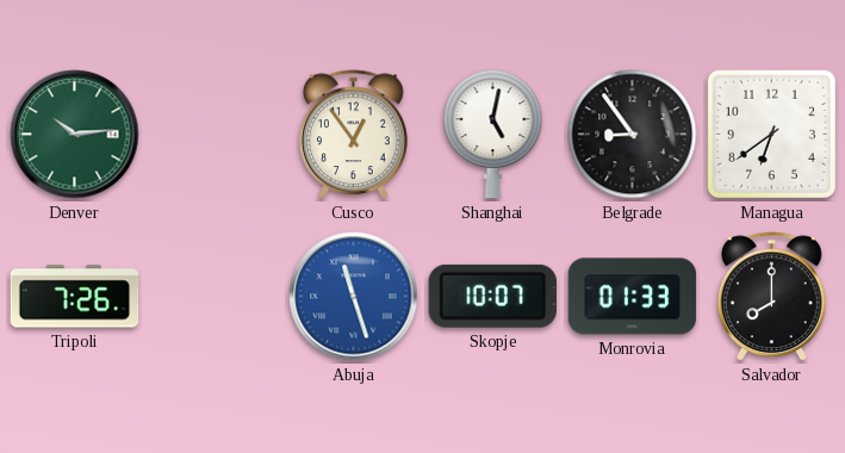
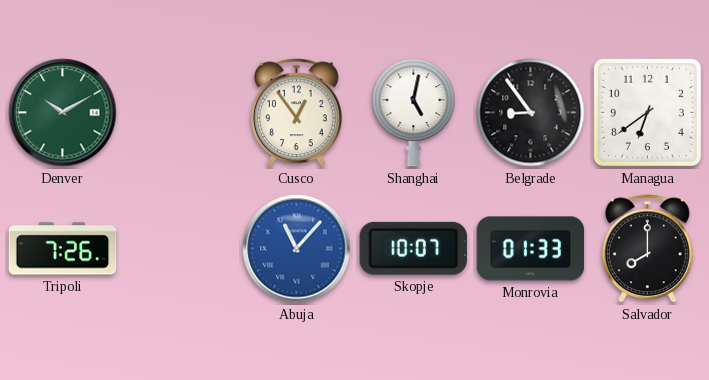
Denver: 10:14 -> 10:10 (63, 113)
Abuja: 11:27 -> 11:07 (297, 249)
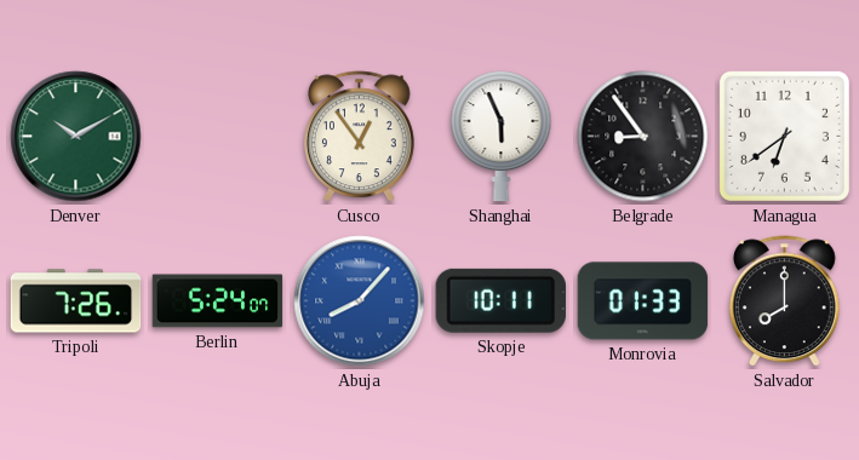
Shanghai: 5:02 -> 5:56 (502, 137)
Berlin: none -> 5:24 (218, 301)
Abuja: 11:07 -> 8:07 (360, 301)
Skopje: 10:07 -> 10:11 (500, 300)
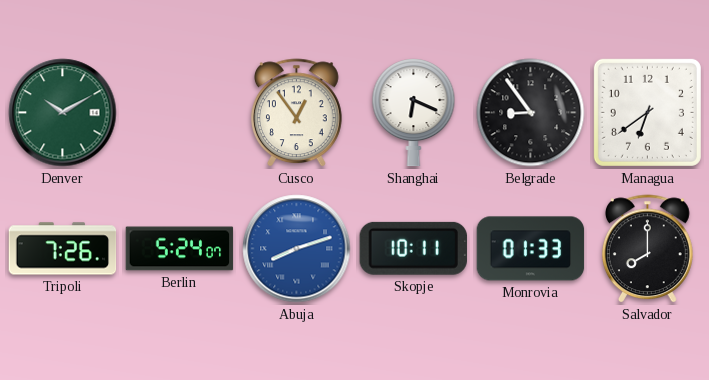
Shanghai: 5:56 -> 6:19 (414, 113)
Abuja: 8:07 -> 8:12 (297, 249)
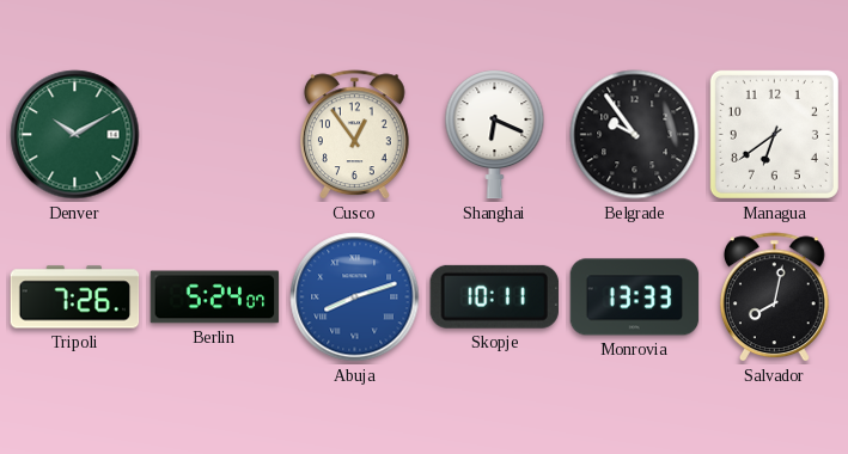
Belgrade: 8:54 -> 9:54 (635, 135)
Monrovia: 01:33 -> 13:33 (635, 297)
Salvador: 8:00 -> 8:02 (774, 297)
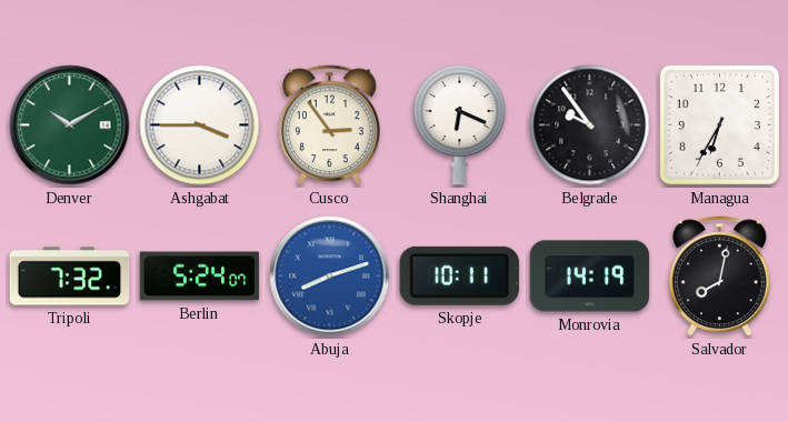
Ashgabat: none -> 3:45 (200, 125)
Cusco: 12:54 -> 2:54 (329, 125)
Managua: 6:39 -> 6:35 (719, 124)
Tripoli: 7:26 -> 7:32 (70, 277)
Monrovia: 13:33 -> 14:19 (590, 277)
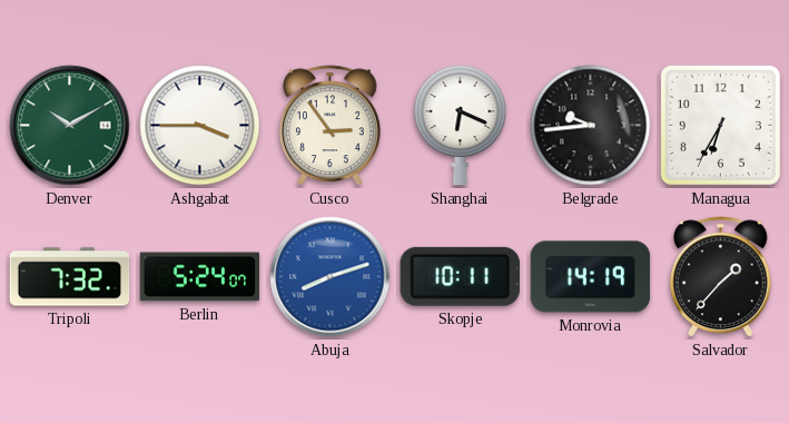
Belgrade: 9:54 -> 9:44 (591, 126)
Salvador: 8:02 -> 1:37 (720, 277)
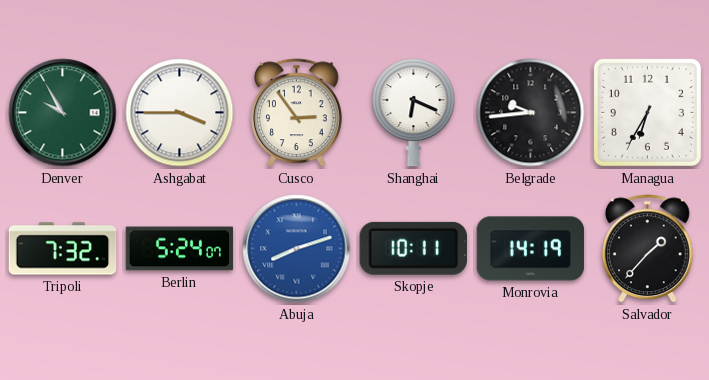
Denver: 10:10 -> 9:55 (63, 113)
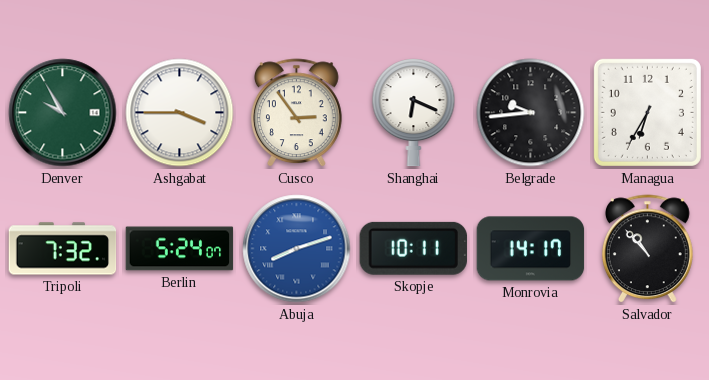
Monrovia: 14:19 -> 14:17 (531, 249)
Salvador: 1:37 -> 10:53 (647, 249)
